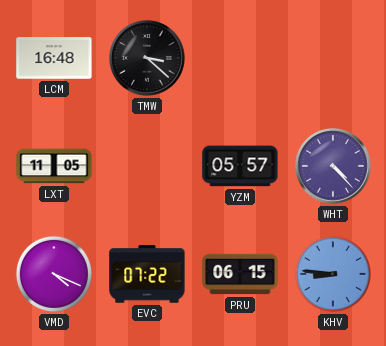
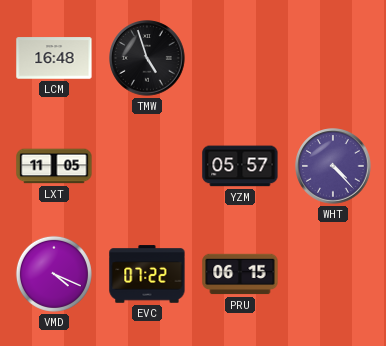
TMW: 3:22 -> 4:57 (147, 58)
KHV: 8:46 -> none (333, 274)
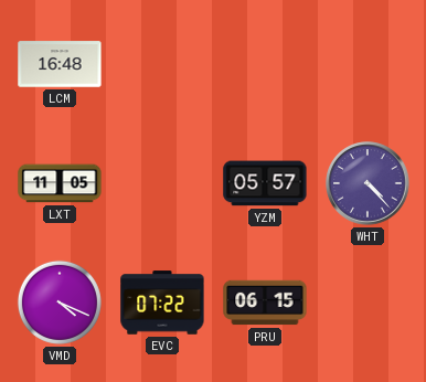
TMW: 4:57 -> none (147, 58)
